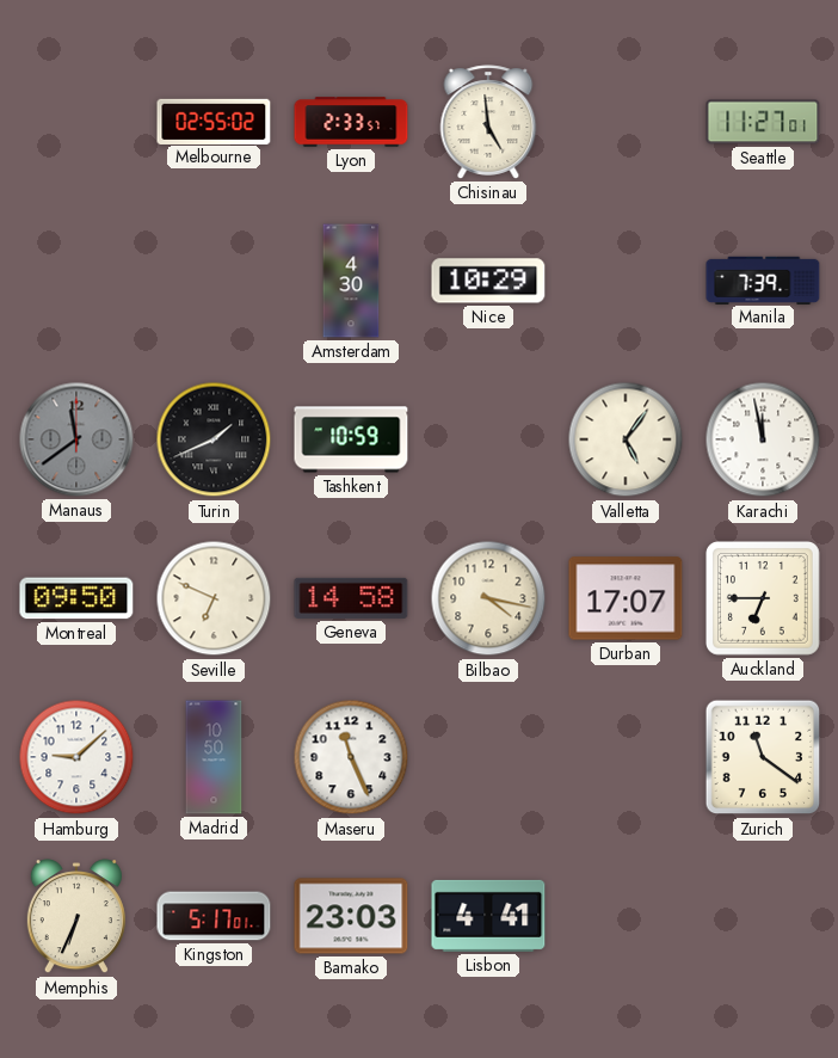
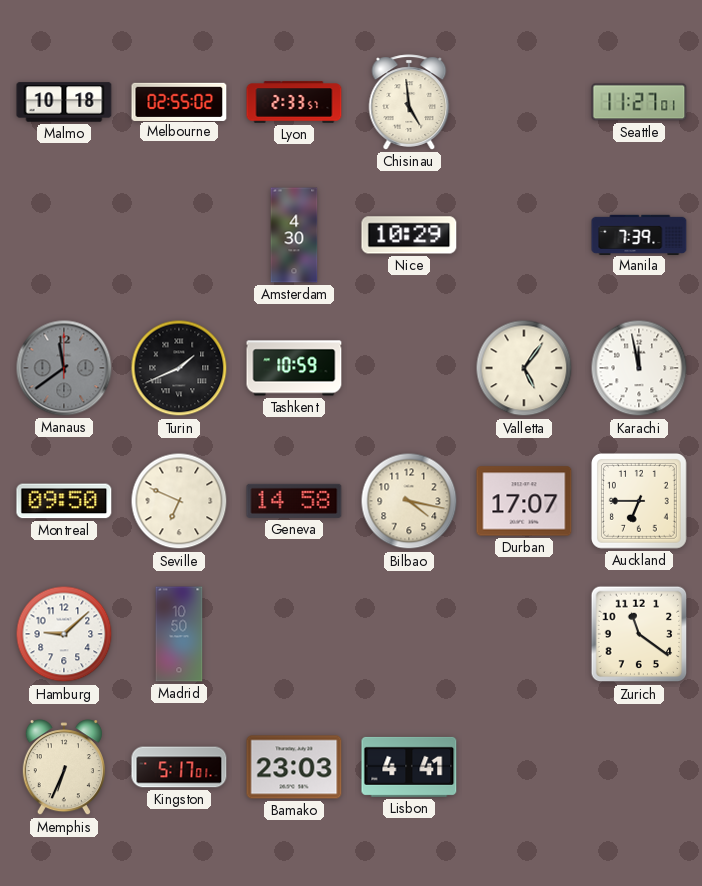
Malmo: none -> 10:18 (64, 102)
Maseru: 11:26 -> none (351, 757)
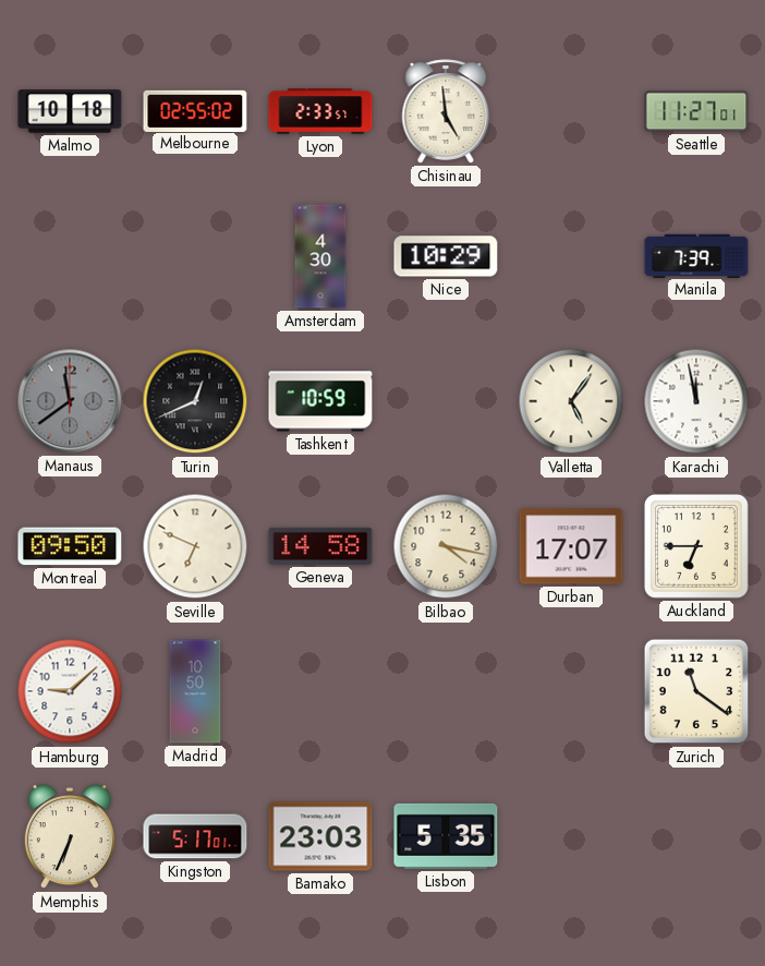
Turin: 1:41 -> 12:41 (195, 401)
Lisbon: 4:41 -> 5:35 (446, 836)
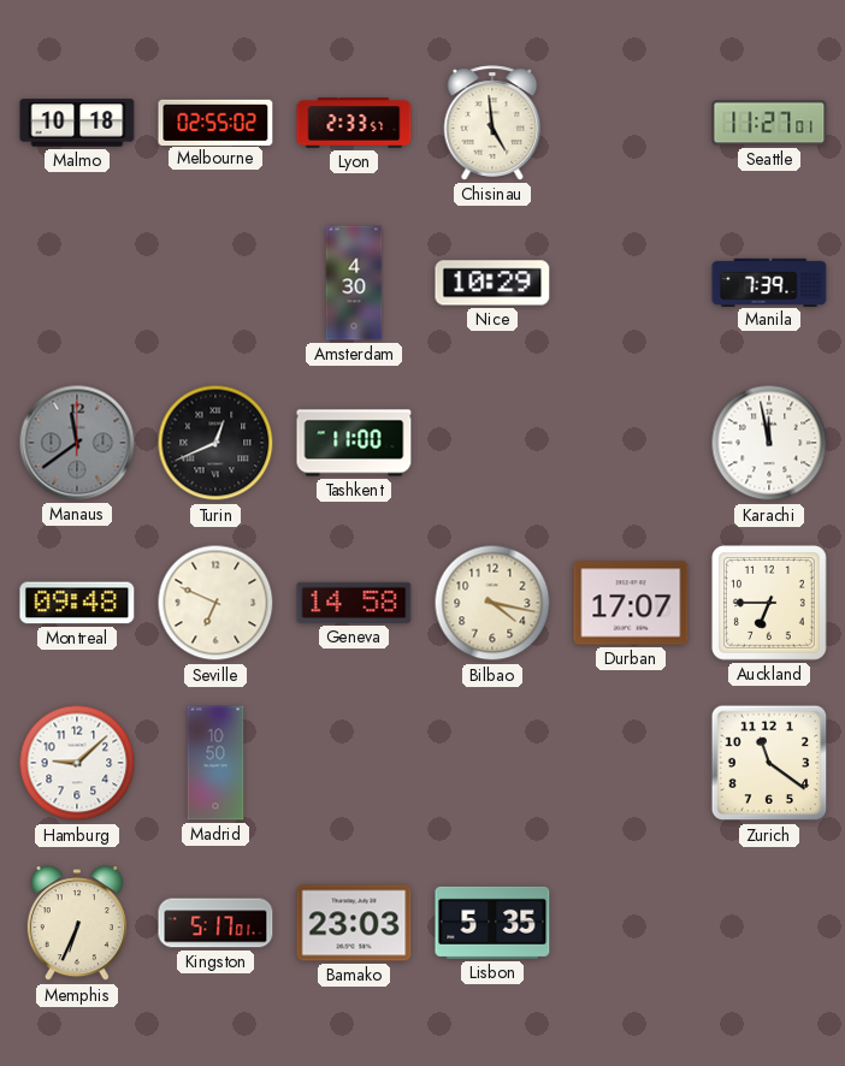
Tashkent: 10:59 -> 11:00 (354, 443)
Valletta: 5:06 -> none (571, 401)
Montreal: 09:50 -> 09:48 (77, 603)
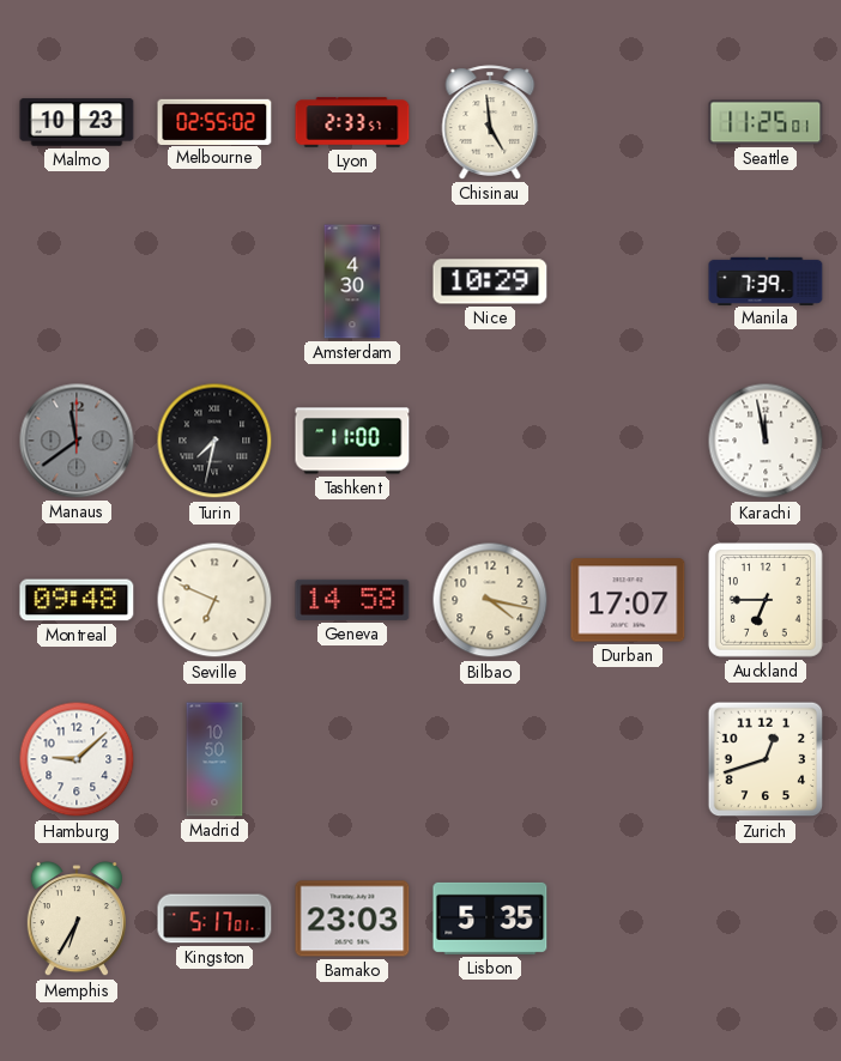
Malmo: 10:18 -> 10:23 (77, 122)
Seattle: 11:27 -> 11:25 (766, 122)
Turin: 12:41 -> 7:32 (214, 441)
Zurich: 11:21 -> 12:42 (766, 759)
Memphis: 6:34 -> 6:35 (77, 920)
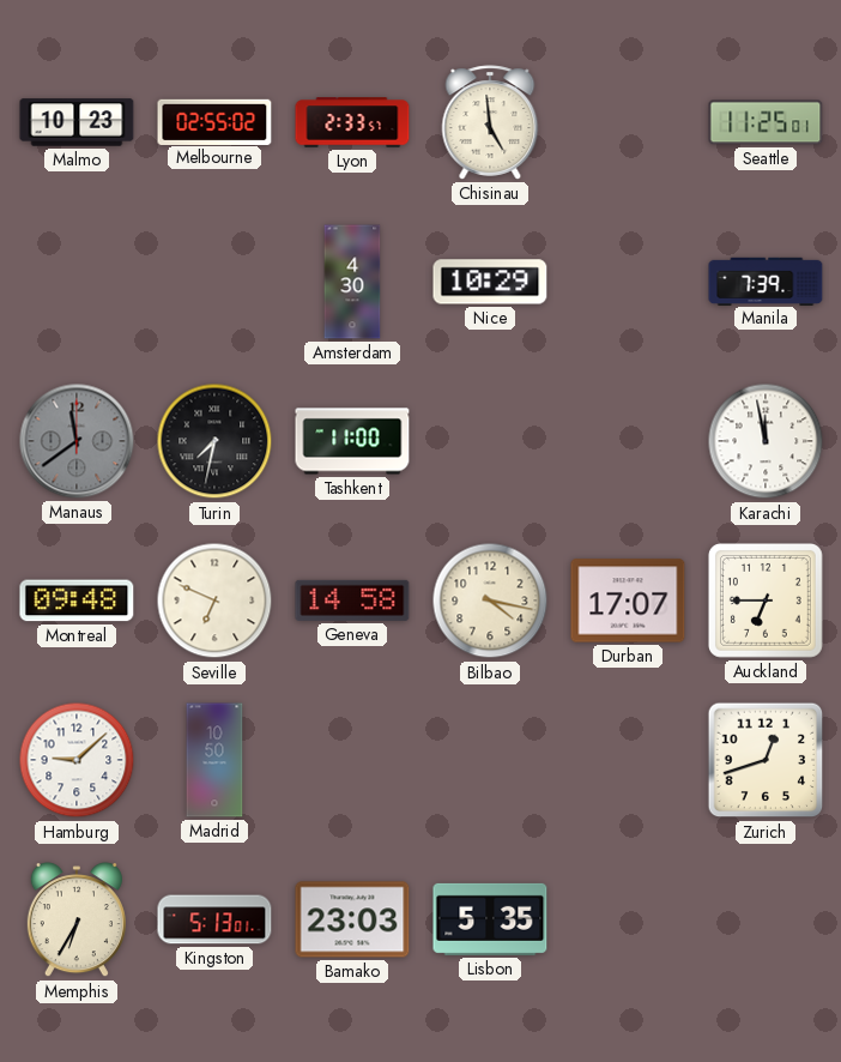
Kingston: 5:17 -> 5:13 (214, 919)
